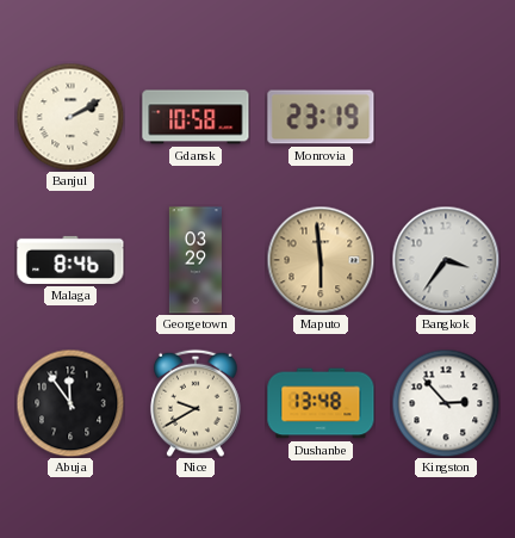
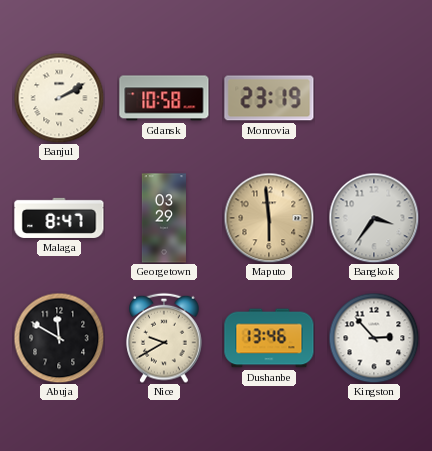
Malaga: 8:46 -> 8:47 (59, 218)
Abuja: 11:54 -> 11:50 (59, 338)
Dushanbe: 13:48 -> 13:46 (269, 338)
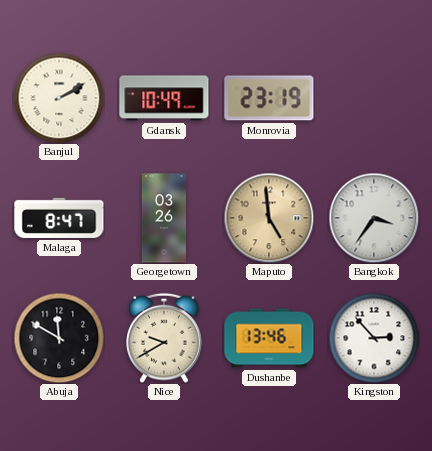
Gdansk: 10:58 -> 10:49 (164, 98)
Georgetown: 03:29 -> 03:26 (164, 218)
Maputo: 5:59 -> 4:59 (269, 218)
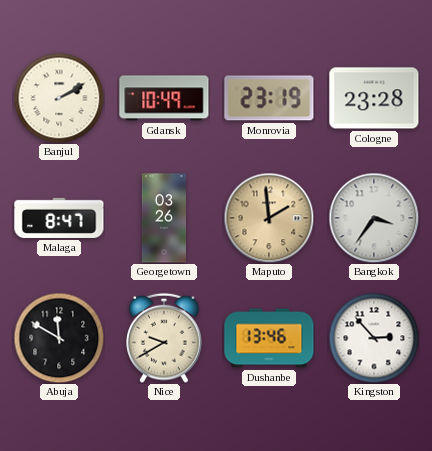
Cologne: none -> 23:28 (374, 98)
Maputo: 4:59 -> 1:59 (269, 218)
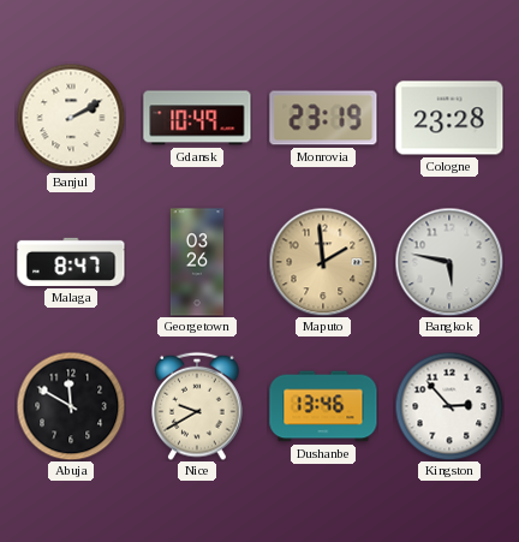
Bangkok: 3:36 -> 5:47 (449, 262)
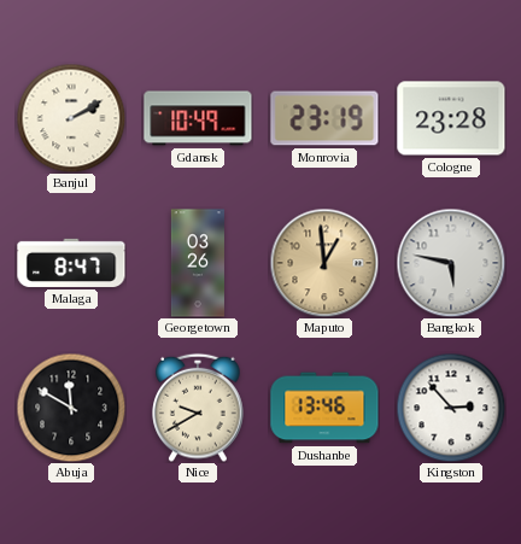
Maputo: 1:59 -> 12:59 (324, 263)
